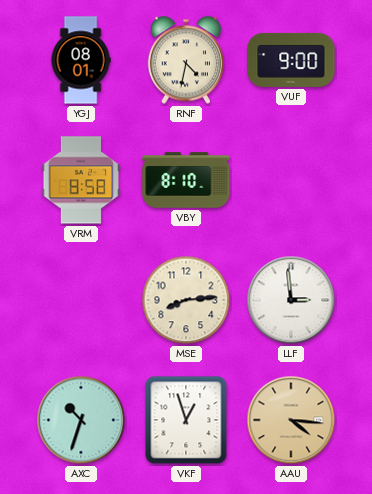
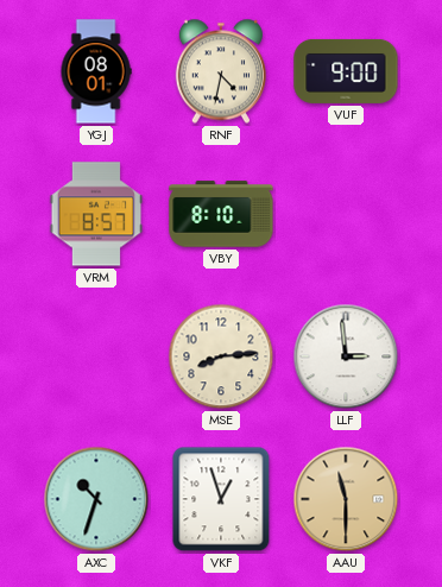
VRM: 8:58 -> 8:57 (96, 214)
AAU: 4:16 -> 11:30 (346, 499)
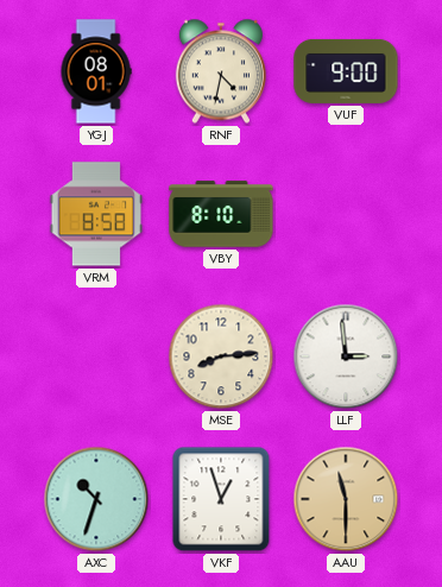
VRM: 8:57 -> 8:58 (96, 214)
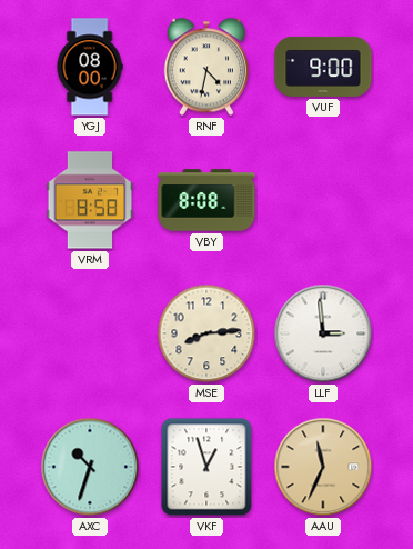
YGJ: 08:01 -> 08:00 (90, 67)
VBY: 8:10 -> 8:08 (206, 200)
AAU: 11:30 -> 11:34 (323, 467)
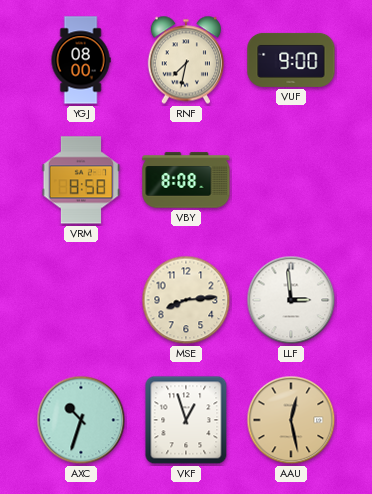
RNF: 4:32 -> 7:32 (185, 60)
AAU: 11:34 -> 12:28 (291, 420)
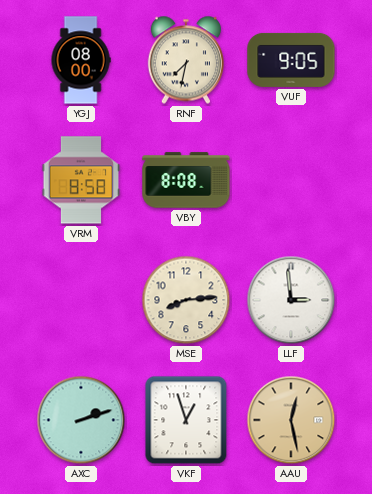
VUF: 9:00 -> 9:05 (291, 60)
AXC: 10:33 -> 2:12 (81, 420)
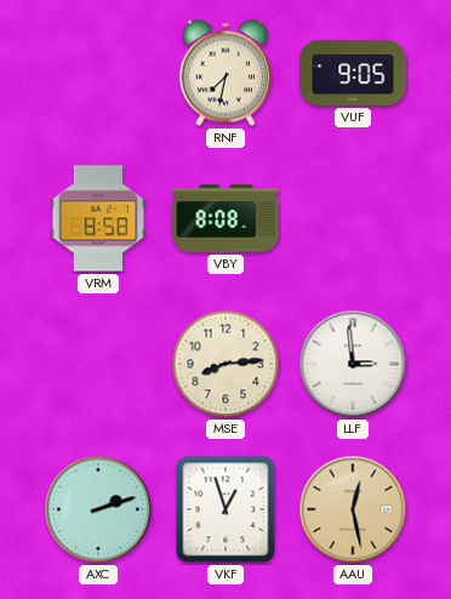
YGJ: 08:00 -> none (81, 60)
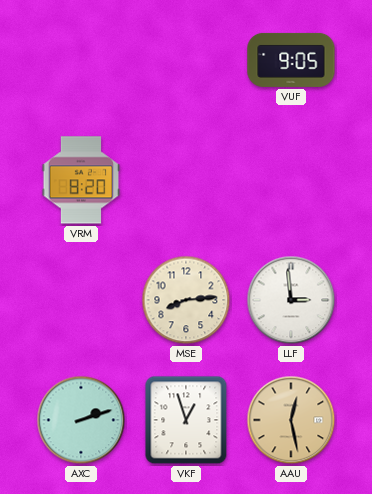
RNF: 7:32 -> none (224, 73)
VRM: 8:58 -> 8:20 (81, 180)
VBY: 8:08 -> none (225, 218)
